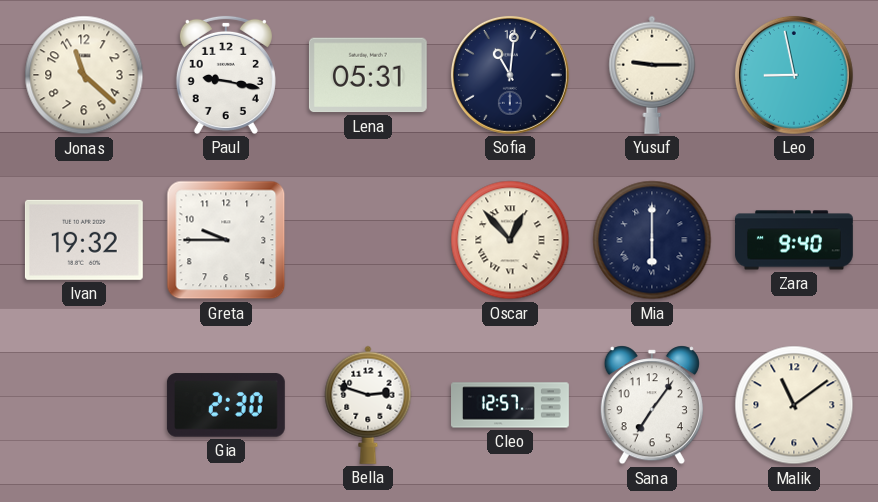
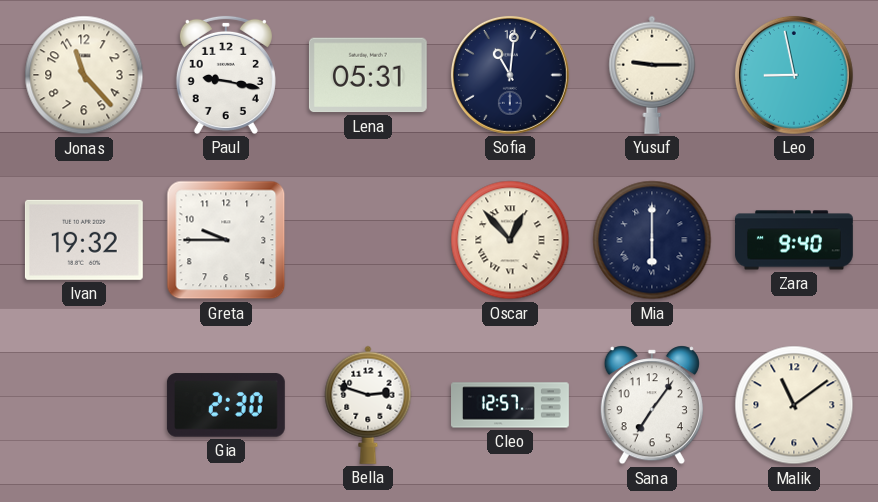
Jonas: 11:22 -> 11:23 (84, 75)
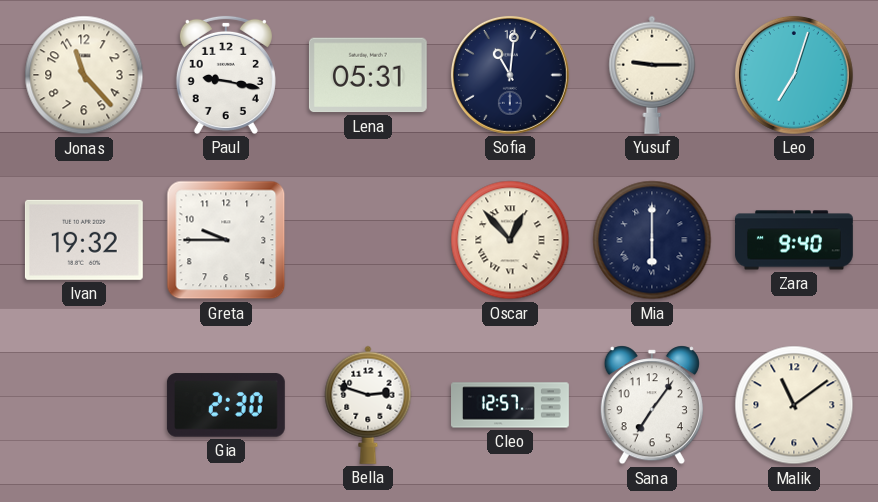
Leo: 8:58 -> 7:03 (794, 75)
